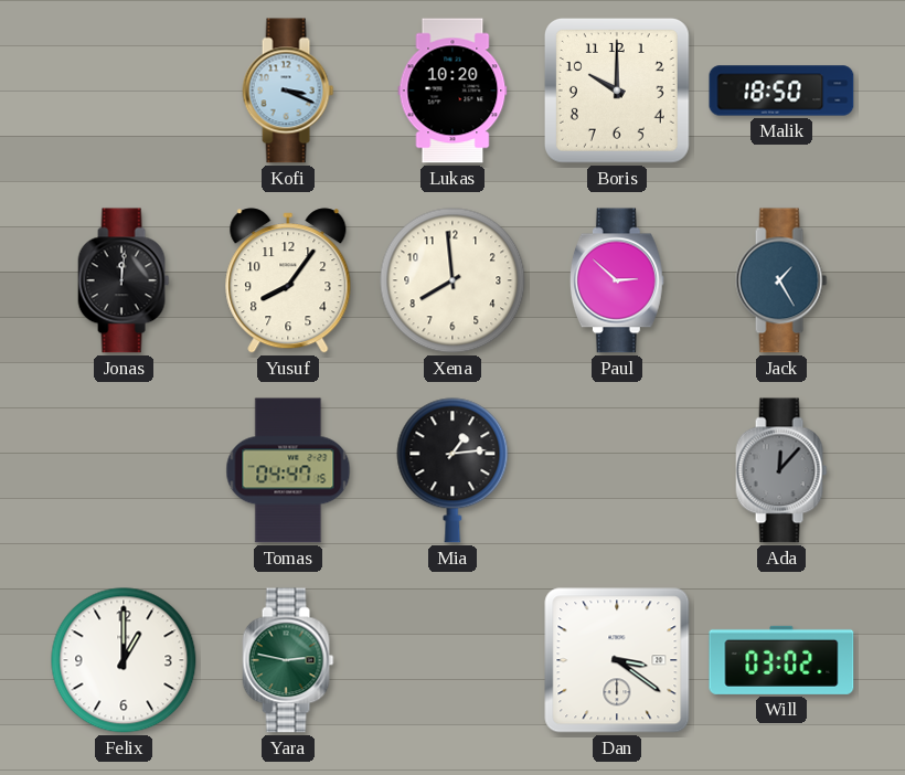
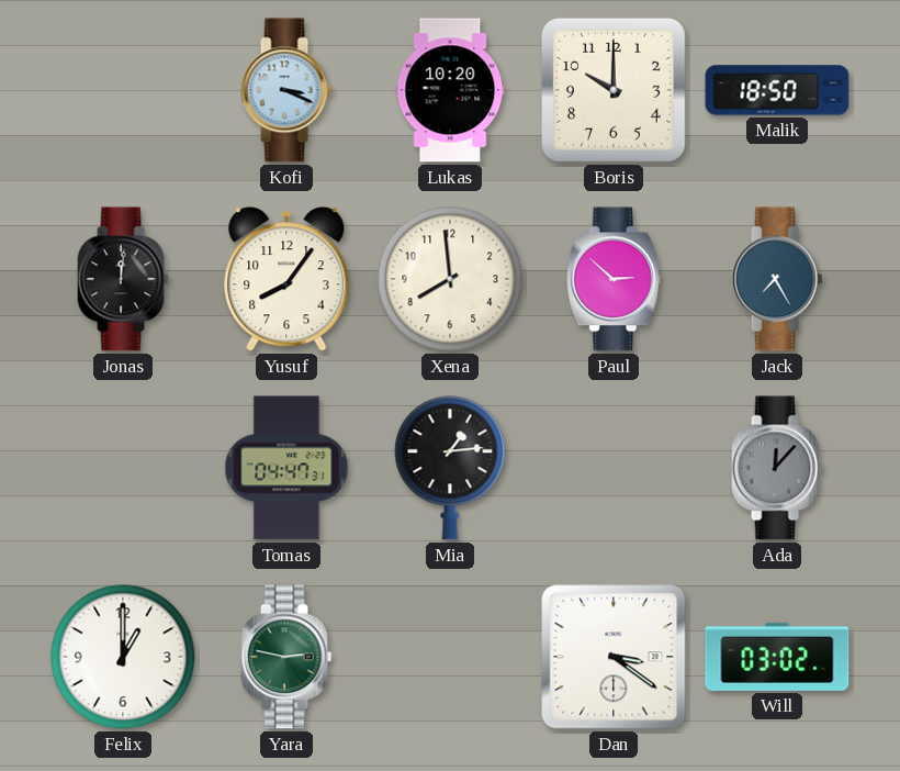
Jack: 1:25 -> 7:25 (777, 279)
Tomas: 04:47:15 -> 04:47:31 (286, 468)
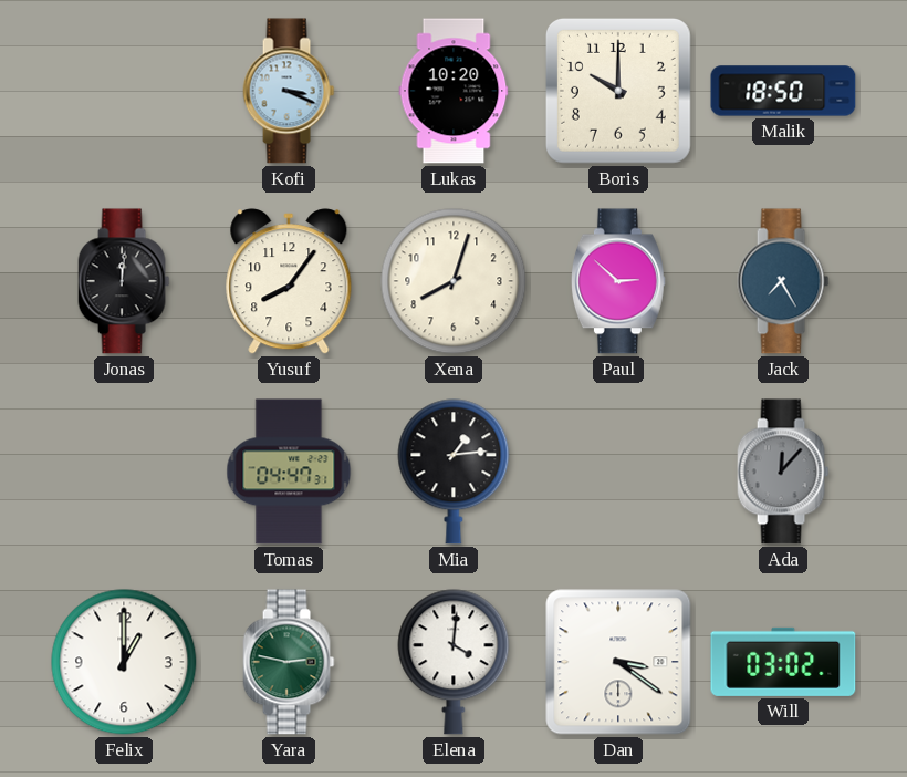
Xena: 7:59 -> 8:03 (454, 281)
Elena: none -> 4:01 (454, 662)
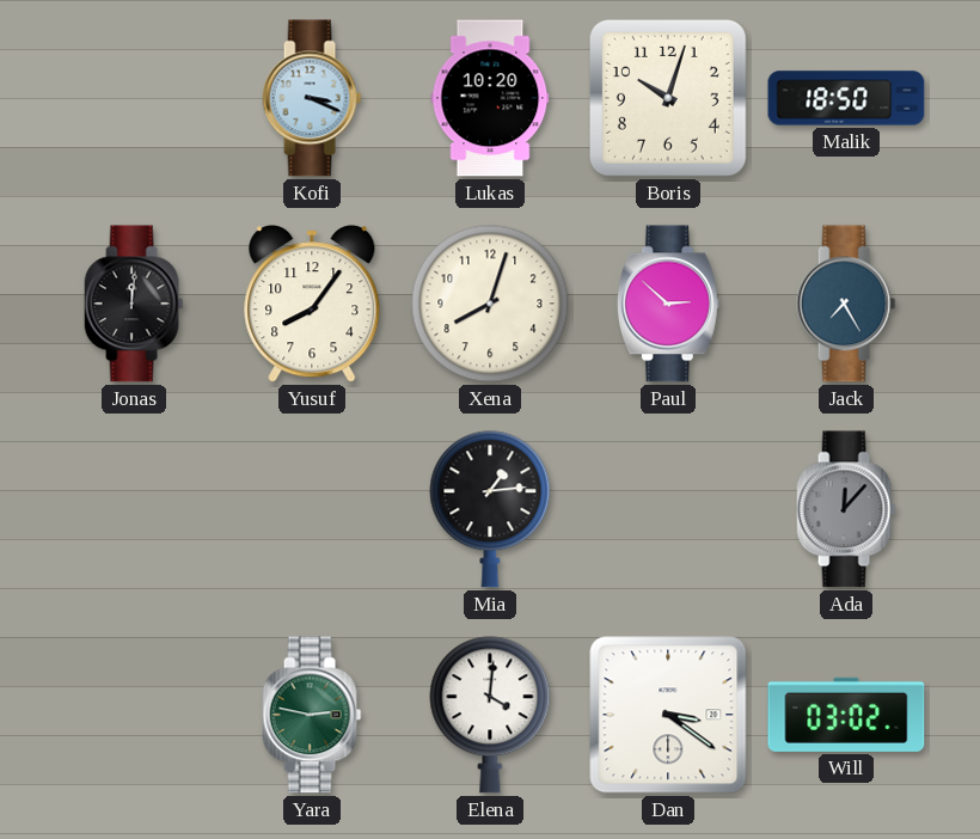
Boris: 10:00 -> 10:03 (668, 98)
Tomas: 04:47 -> none (289, 472)
Felix: 1:00 -> none (124, 662)
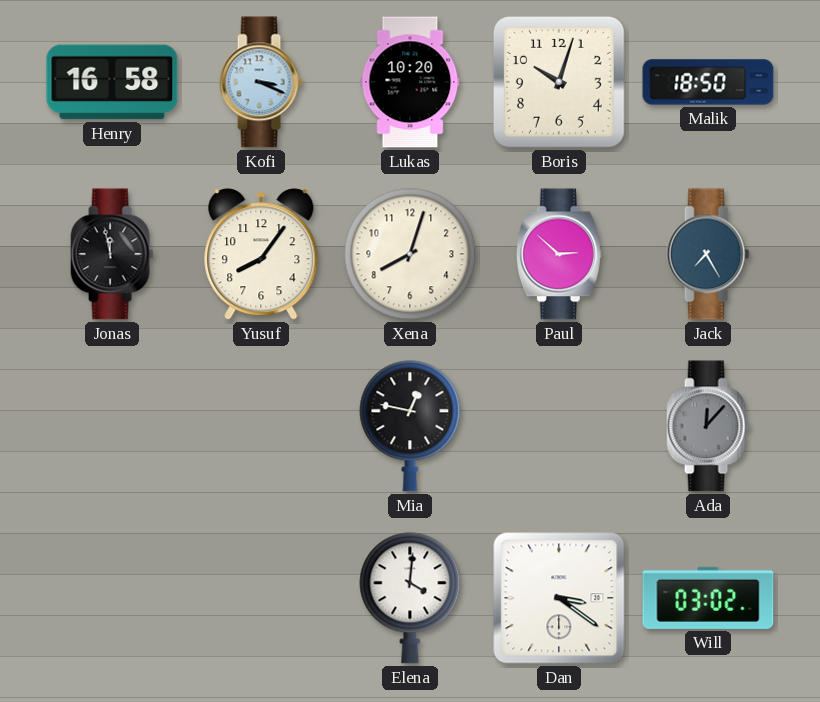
Henry: none -> 16:58 (112, 82)
Jonas: 12:01 -> 11:58 (112, 254)
Mia: 1:14 -> 12:47 (410, 426)
Yara: 2:47 -> none (312, 715)
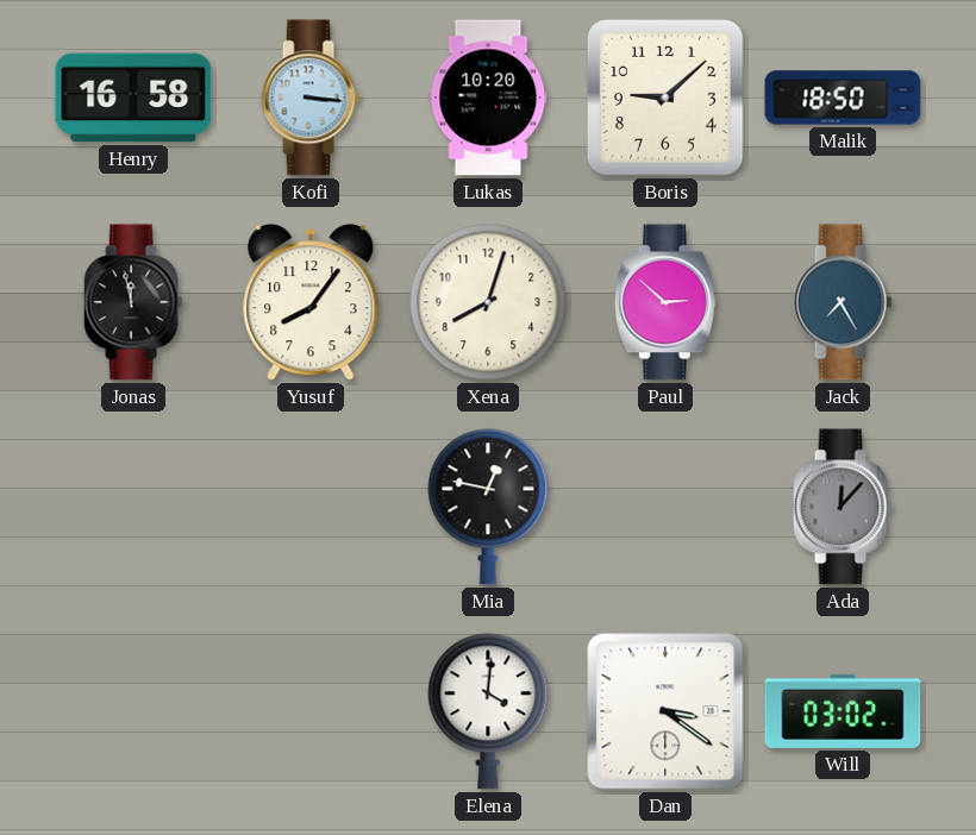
Kofi: 3:19 -> 3:16 (311, 98)
Boris: 10:03 -> 9:08 (665, 98)
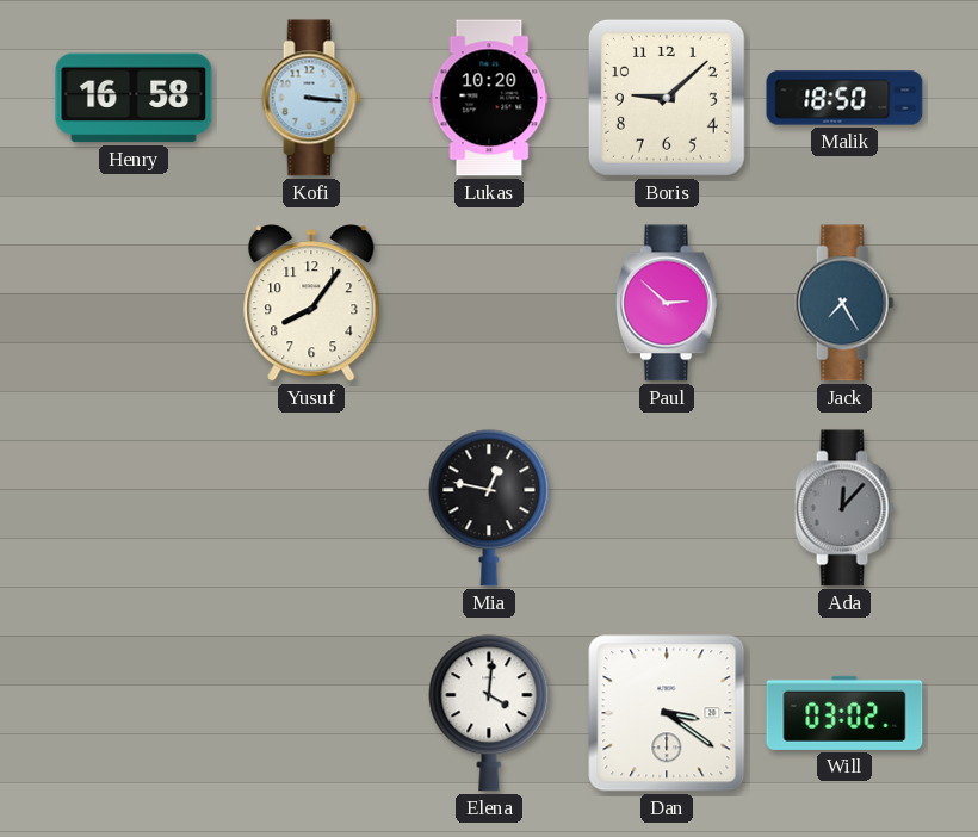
Jonas: 11:58 -> none (133, 302)
Xena: 8:03 -> none (488, 302)
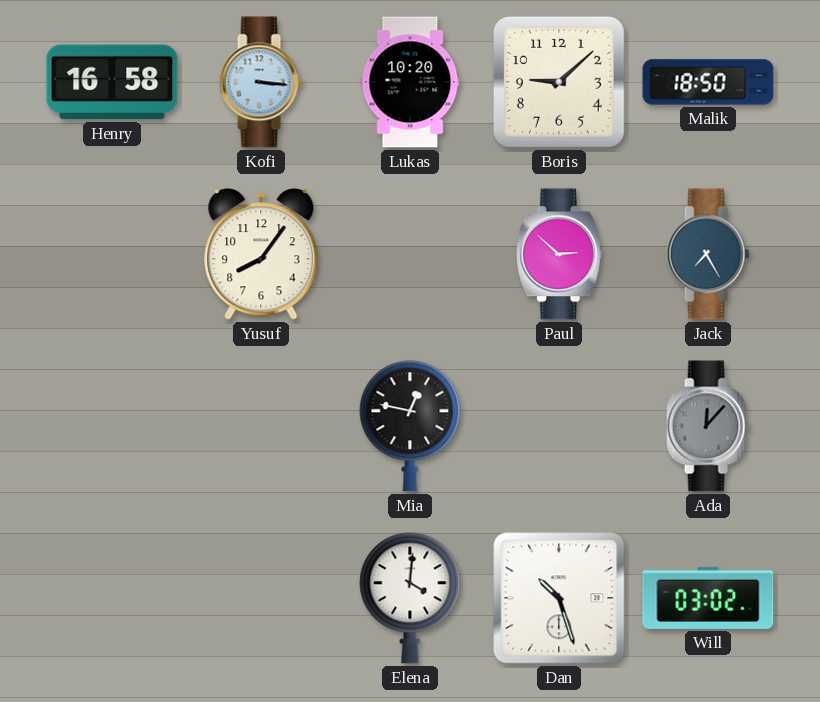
Dan: 3:21 -> 10:27 (559, 598)
